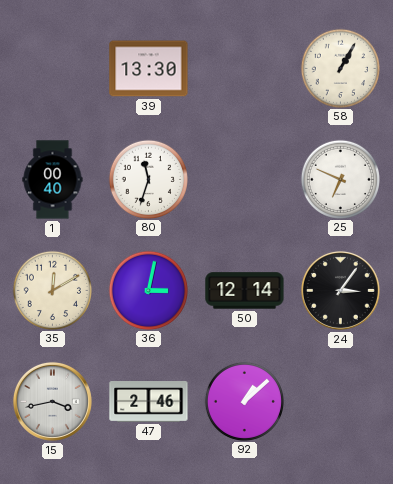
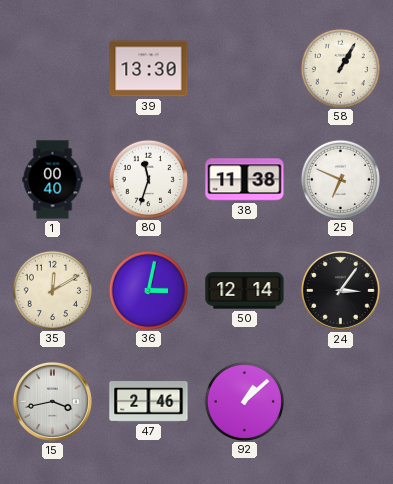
38: none -> 11:38 (245, 180)
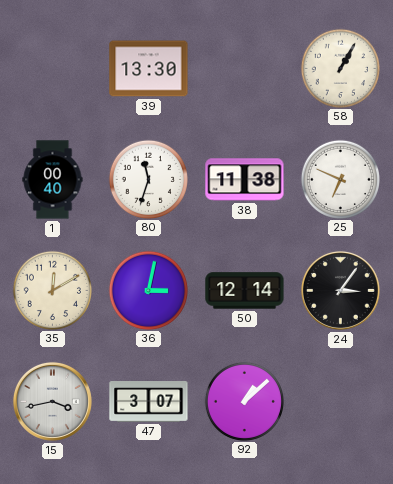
47: 2:46 -> 3:07 (149, 402)
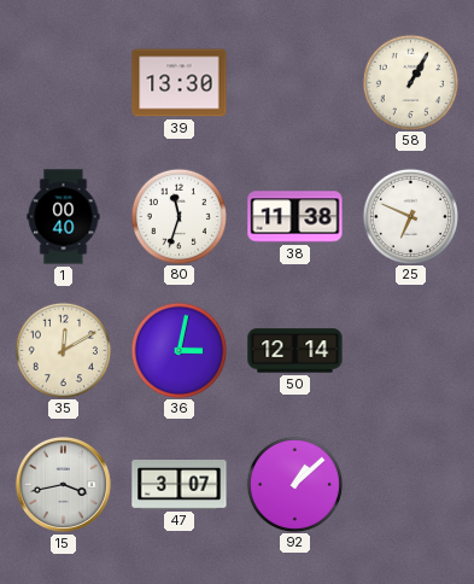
24: 3:06 -> none (340, 290)
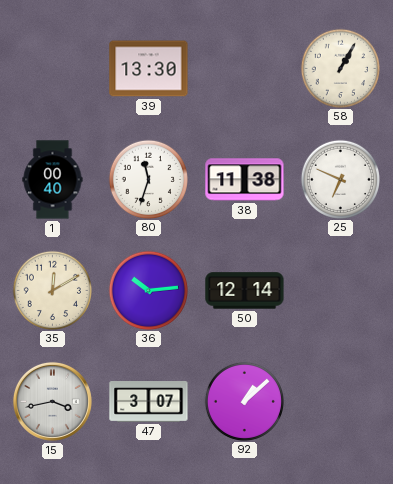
36: 3:02 -> 10:14 (148, 290)
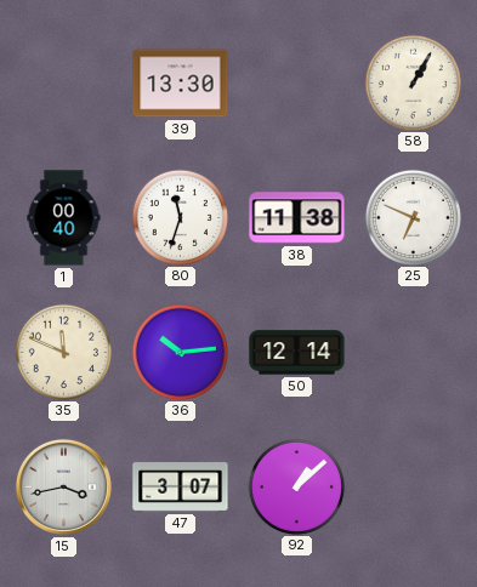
35: 12:10 -> 11:49 (63, 352)
